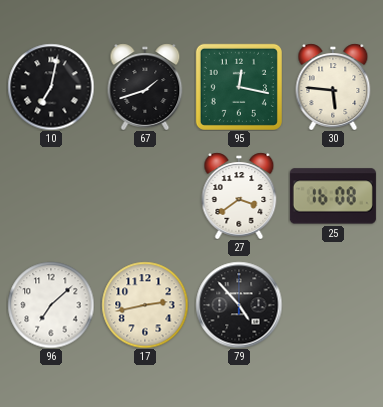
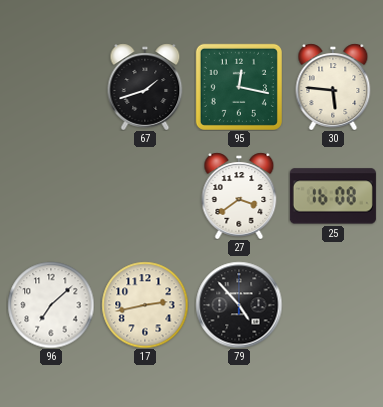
10: 7:02 -> none (51, 87)
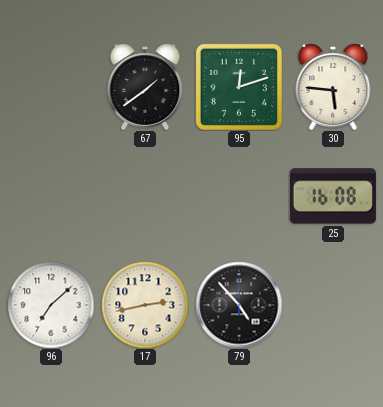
67: 1:42 -> 1:39 (145, 87)
95: 12:17 -> 12:12 (239, 87)
27: 3:39 -> none (239, 196)
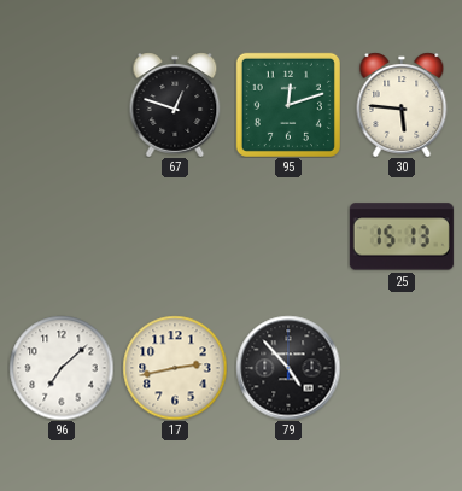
67: 1:39 -> 12:48 (175, 105)
25: 16:08 -> 15:13 (402, 236)
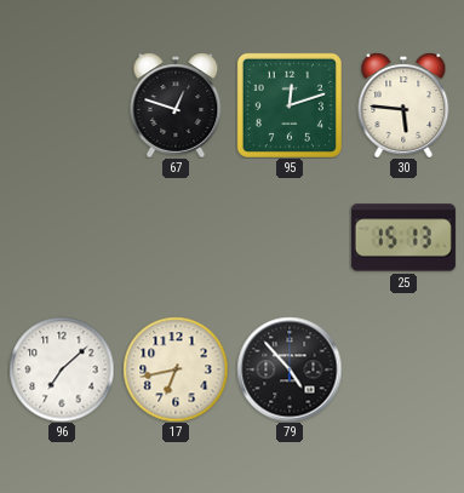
17: 2:43 -> 6:43 (176, 369)
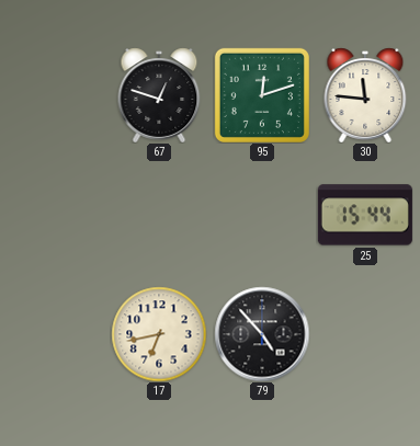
30: 5:46 -> 11:46 (365, 95)
25: 15:13 -> 15:44 (365, 215)
96: 7:08 -> none (62, 369)
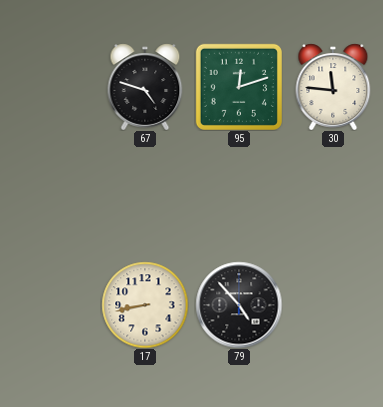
67: 12:48 -> 4:48 (145, 87)
25: 15:44 -> none (365, 215)
17: 6:43 -> 8:43 (145, 305)
